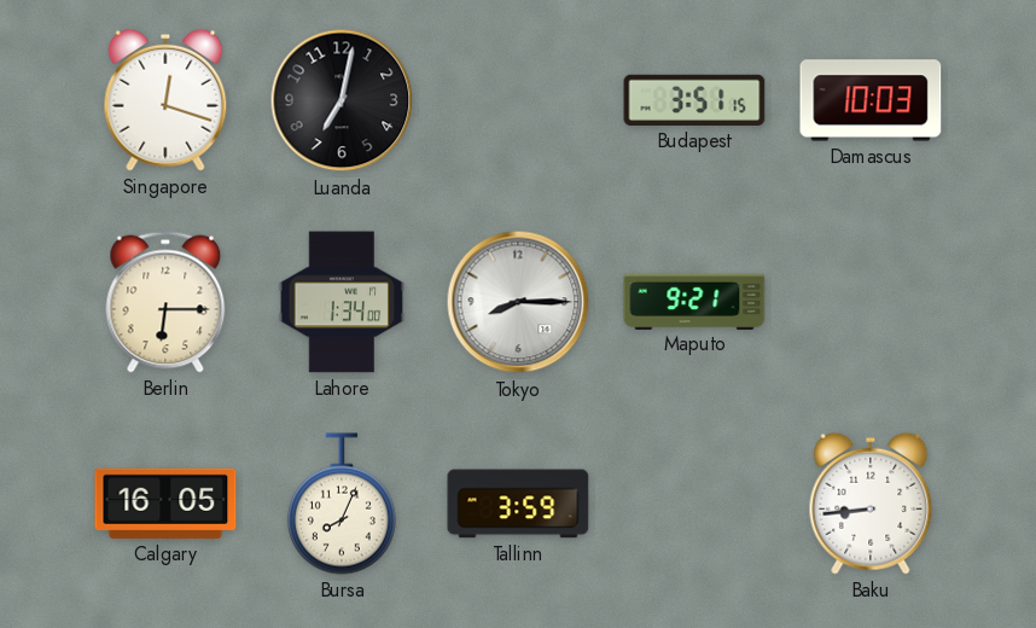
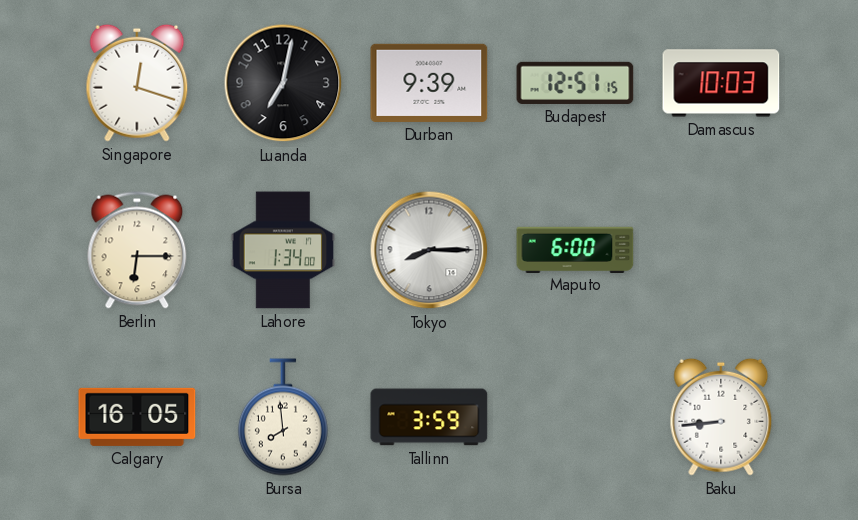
Durban: none -> 9:39 (429, 83)
Budapest: 3:51 -> 12:51 (575, 83)
Maputo: 9:21 -> 6:00 (575, 249)
Bursa: 8:04 -> 7:59 (283, 417)
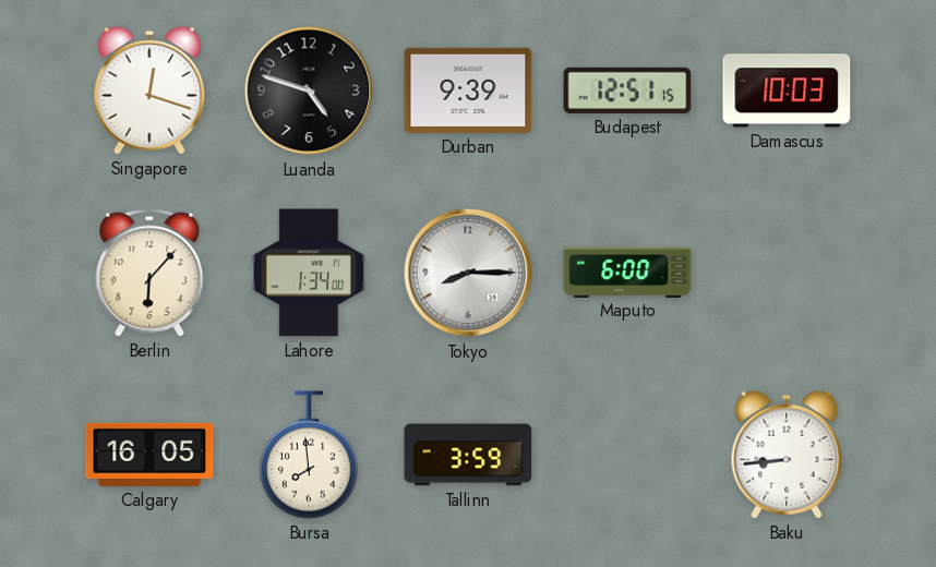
Luanda: 7:02 -> 4:48 (309, 91)
Berlin: 6:15 -> 6:07 (149, 273)
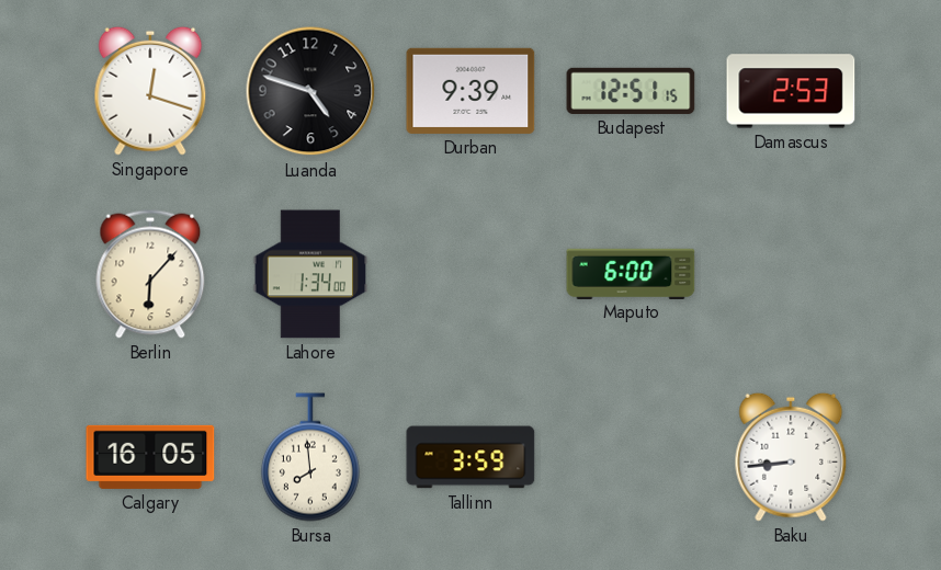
Damascus: 10:03 -> 2:53 (791, 91)
Tokyo: 8:15 -> none (468, 273)
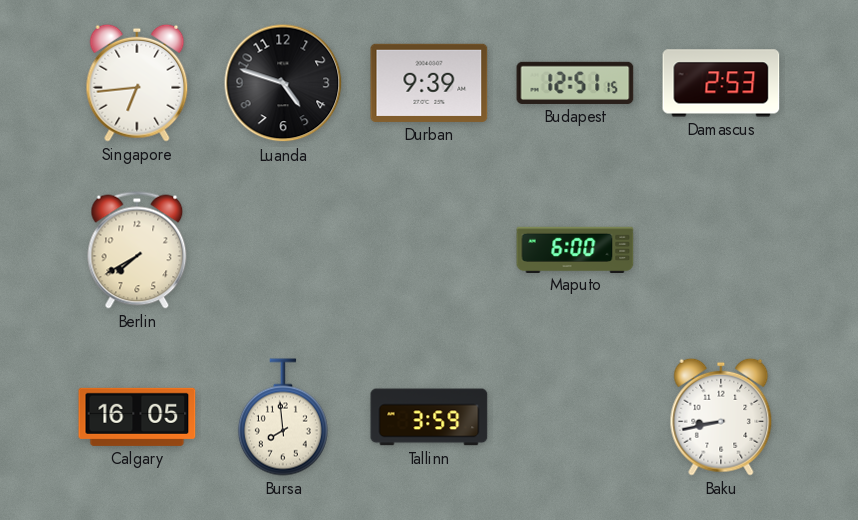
Singapore: 12:18 -> 6:44 (137, 83)
Berlin: 6:07 -> 7:40 (137, 250)
Lahore: 1:34 -> none (310, 274)
Baku: 8:44 -> 8:43 (721, 417)
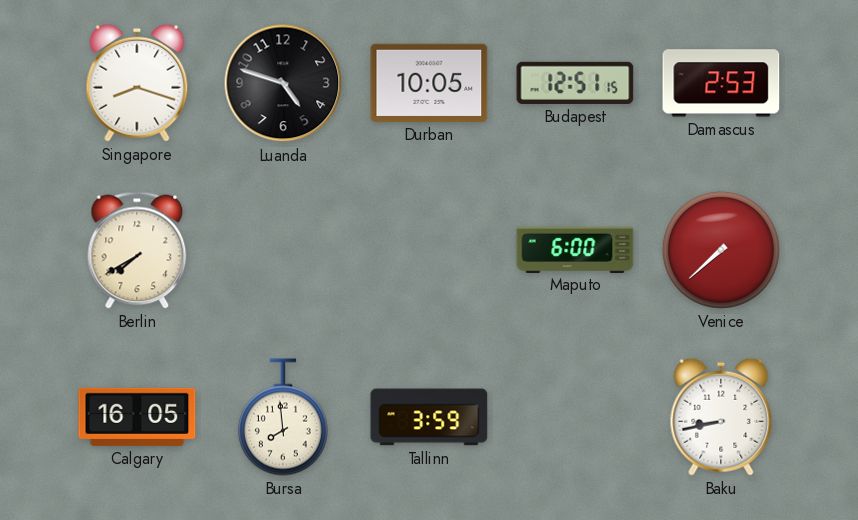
Singapore: 6:44 -> 8:18 (137, 83)
Durban: 9:39 -> 10:05 (429, 83)
Venice: none -> 7:38 (721, 250)
